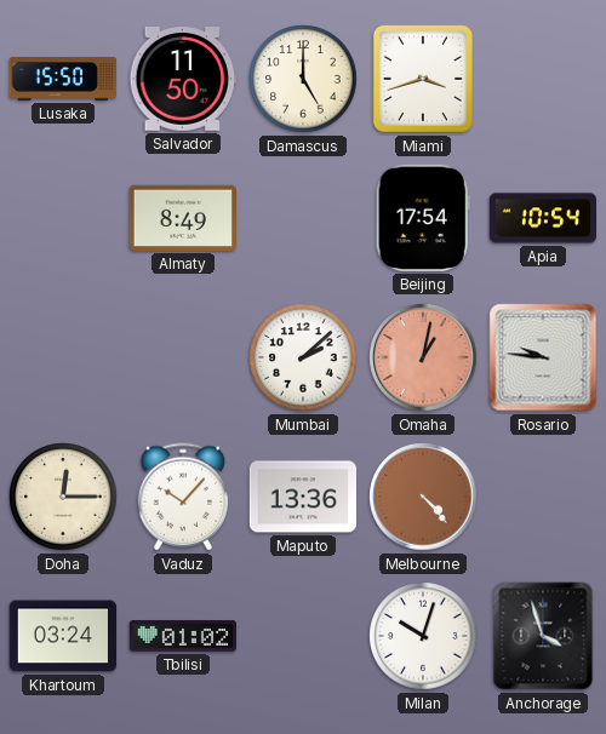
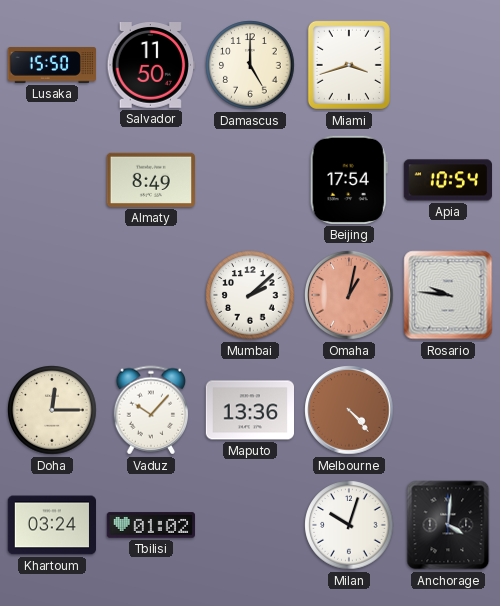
Anchorage: 3:57 -> 4:01 (448, 525)
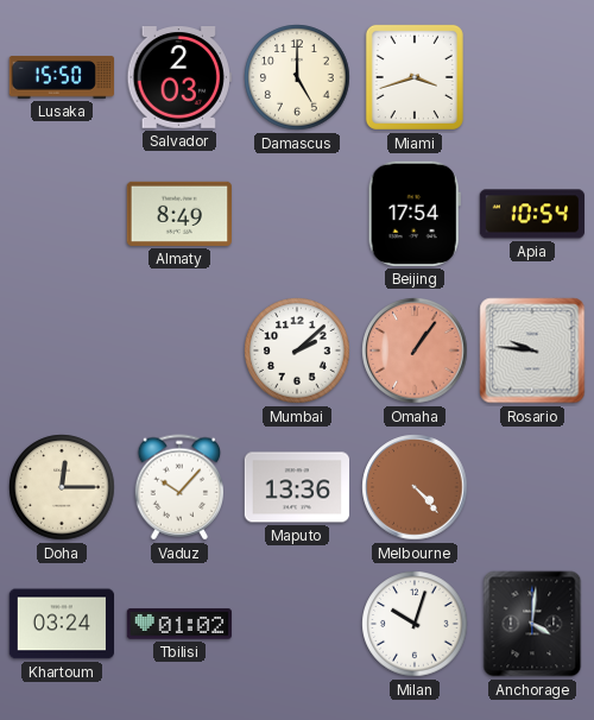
Salvador: 11:50 -> 2:03 (178, 78)
Omaha: 1:02 -> 1:06 (415, 350)
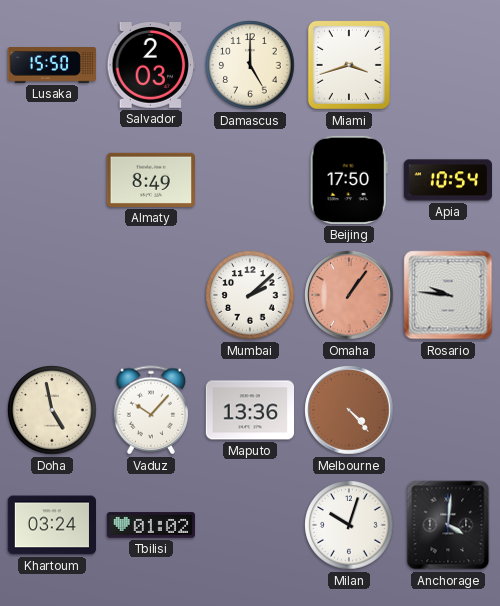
Beijing: 17:54 -> 17:50 (349, 180)
Doha: 12:15 -> 4:58 (52, 410)
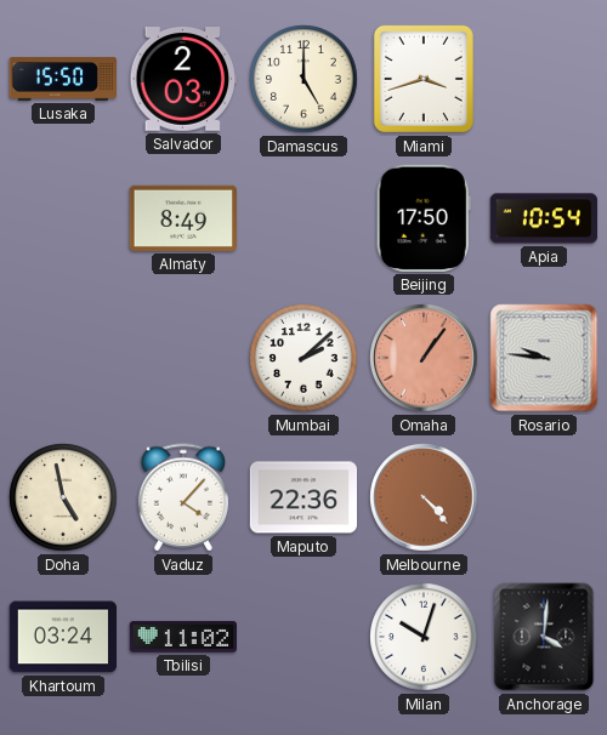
Vaduz: 10:07 -> 4:07 (182, 497)
Maputo: 13:36 -> 22:36 (302, 497)
Tbilisi: 01:02 -> 11:02 (182, 637)
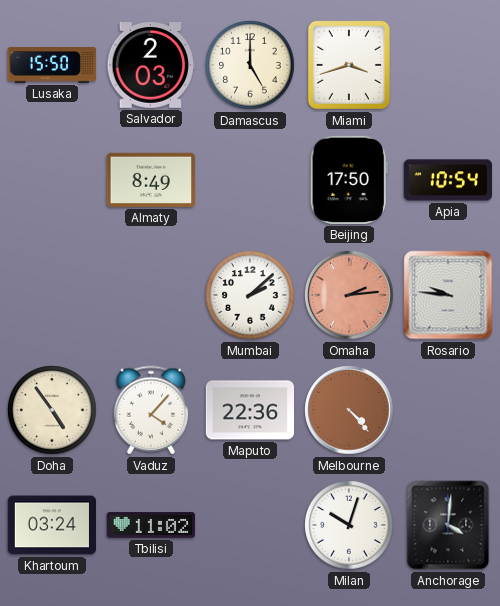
Omaha: 1:06 -> 2:14 (349, 295)
Doha: 4:58 -> 4:54 (52, 410)
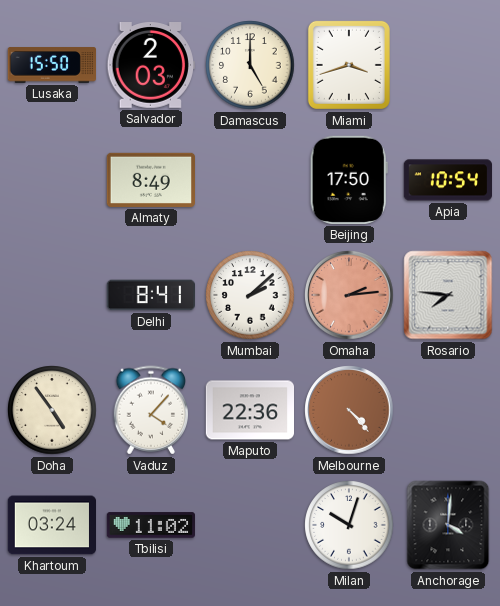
Delhi: none -> 8:41 (150, 295)
Rosario: 9:46 -> 7:46 (448, 295)
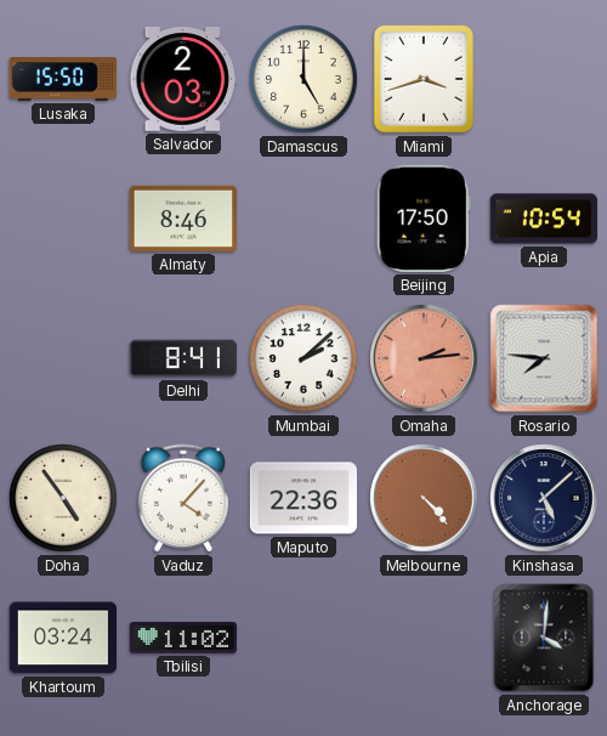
Almaty: 8:49 -> 8:46 (182, 219)
Kinshasa: none -> 5:08 (544, 498)
Milan: 10:03 -> none (349, 525)
